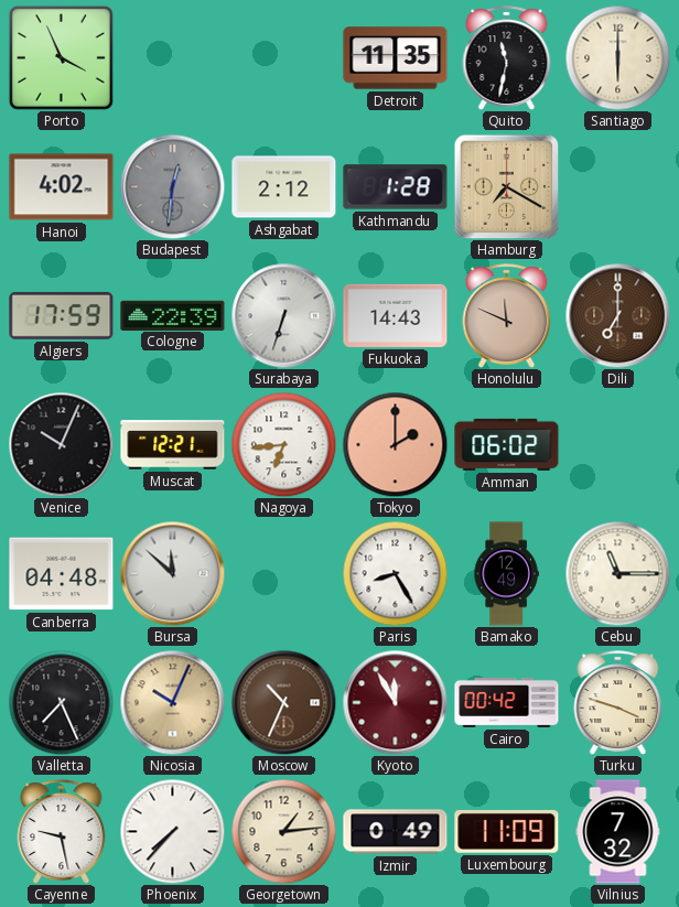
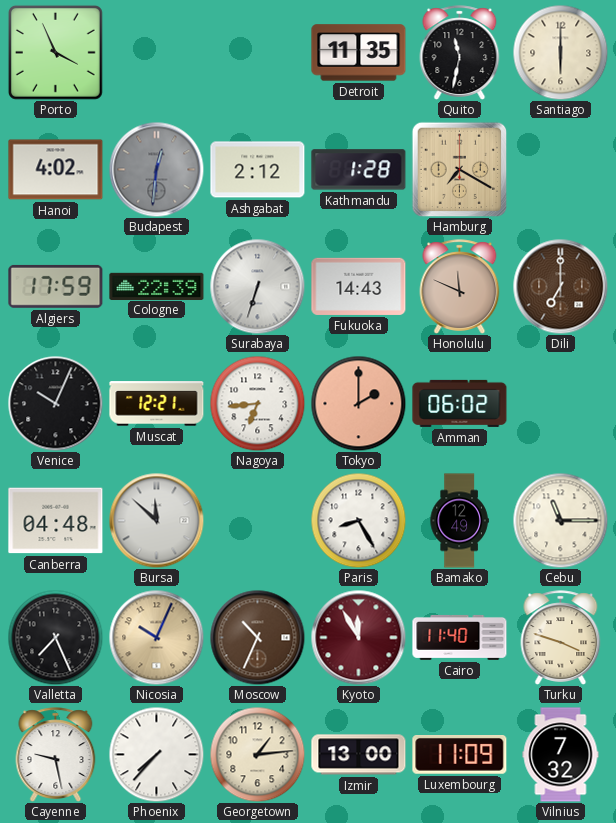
Cairo: 00:42 -> 11:40 (460, 637)
Izmir: 0:49 -> 13:00 (359, 755)
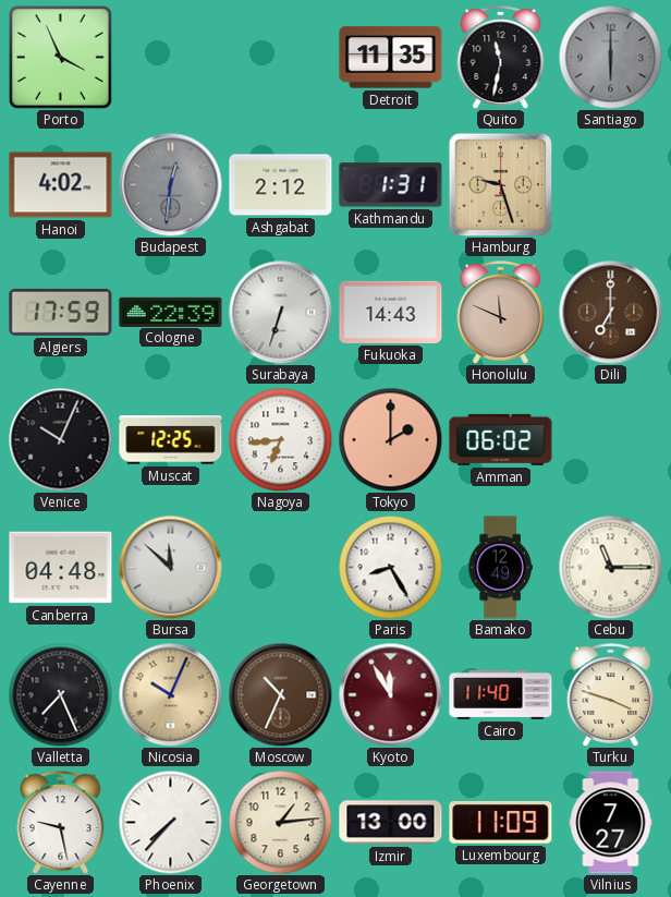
Santiago dial: cream -> grey (610, 57)
Kathmandu: 1:28 -> 1:31 (391, 185)
Hamburg: 7:20 -> 9:27 (500, 184)
Muscat: 12:21 -> 12:25 (171, 440)
Vilnius: 7:32 -> 7:27 (611, 823)
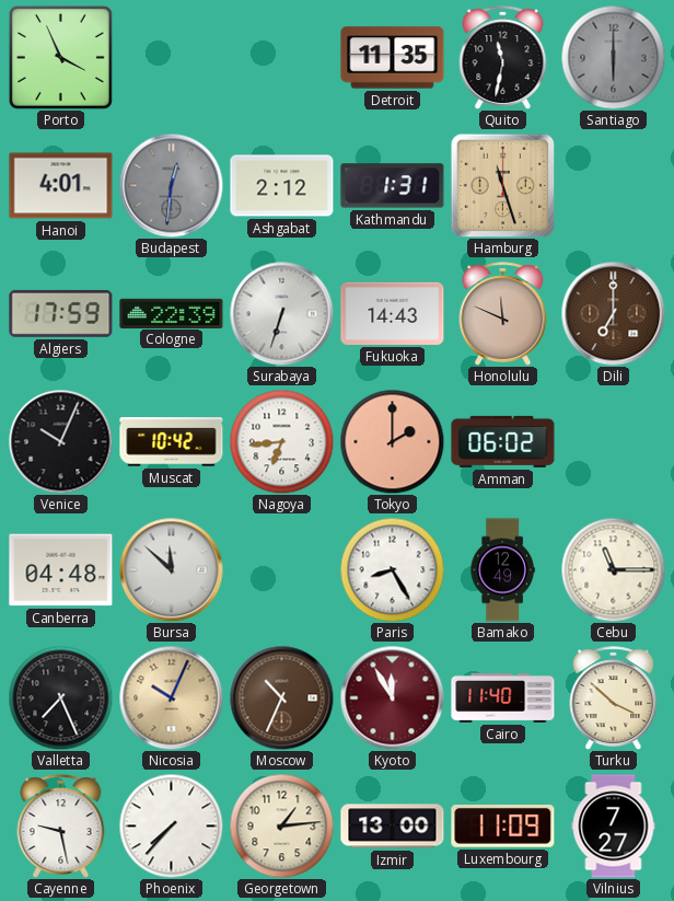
Hanoi: 4:02 -> 4:01 (61, 186)
Hamburg: 9:27 -> 11:27 (502, 185)
Muscat: 12:25 -> 10:42 (172, 442)
Turku: 3:48 -> 3:52 (614, 698)
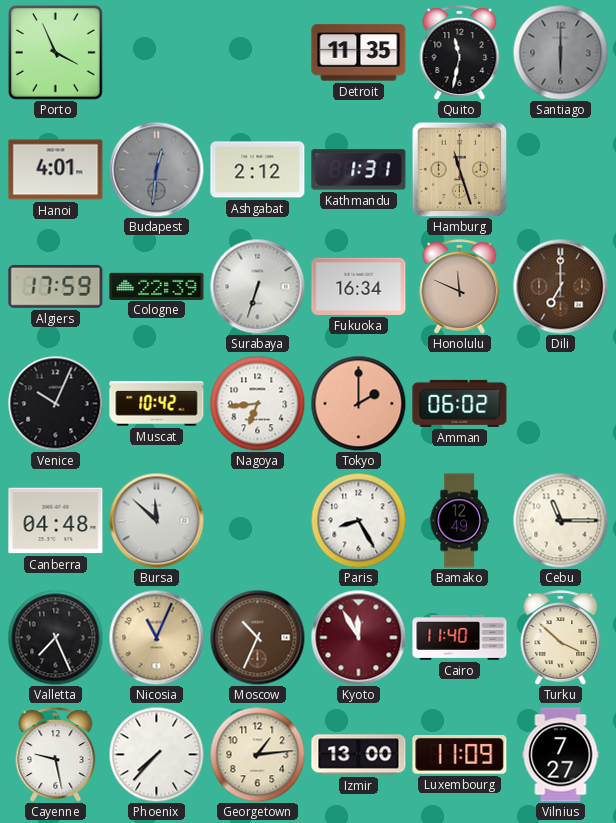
Fukuoka: 14:43 -> 16:34 (359, 286)
Nicosia: 10:04 -> 11:04 (156, 637)
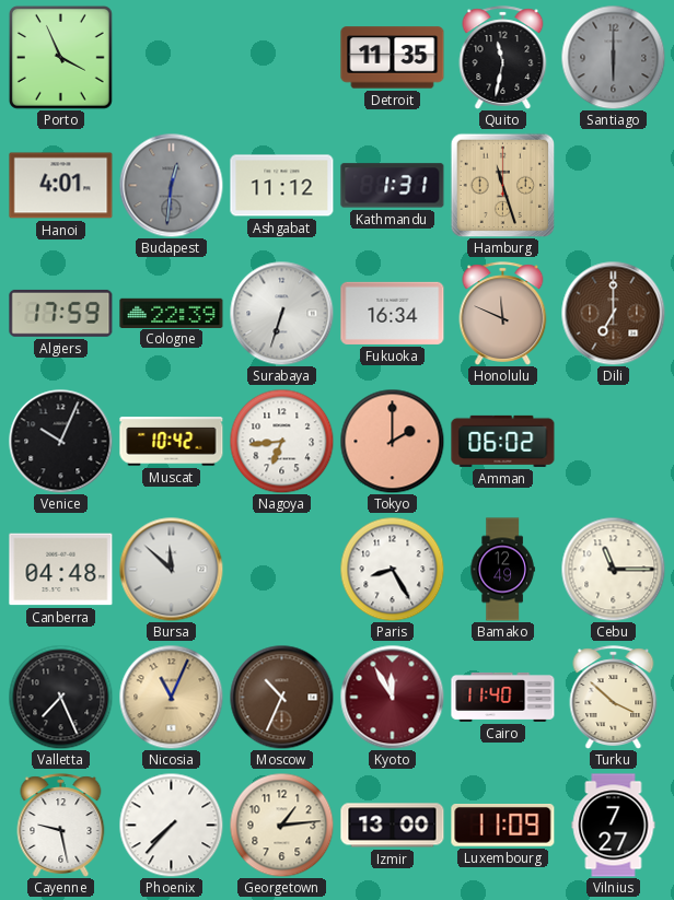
Ashgabat: 2:12 -> 11:12 (282, 186)
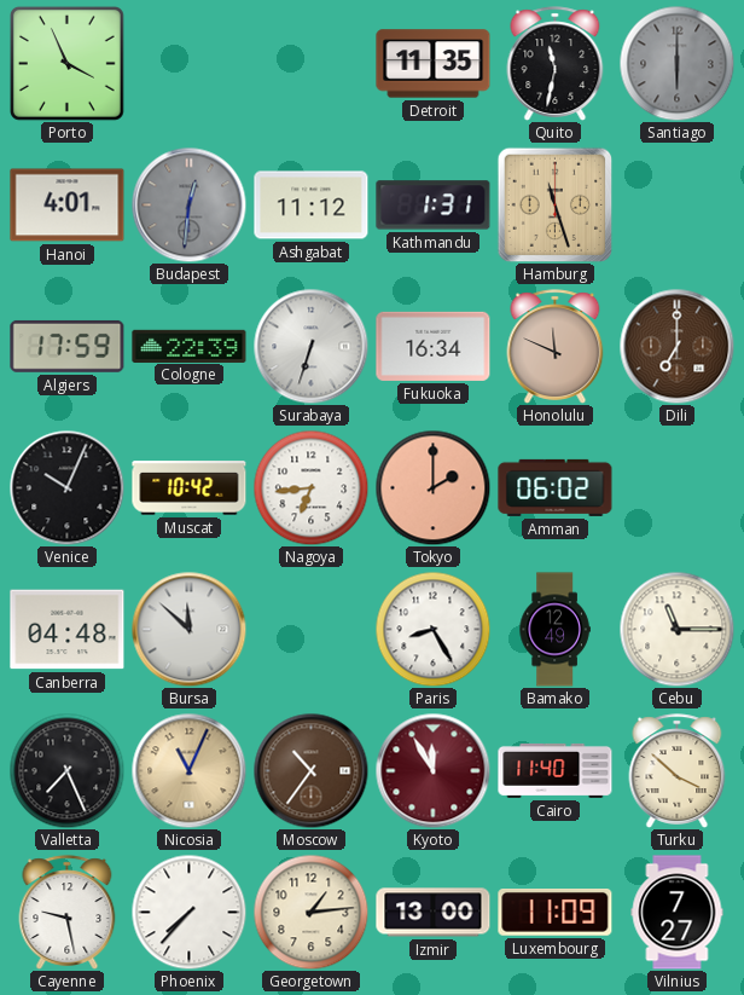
Moscow: 10:34 -> 10:36 (310, 770)
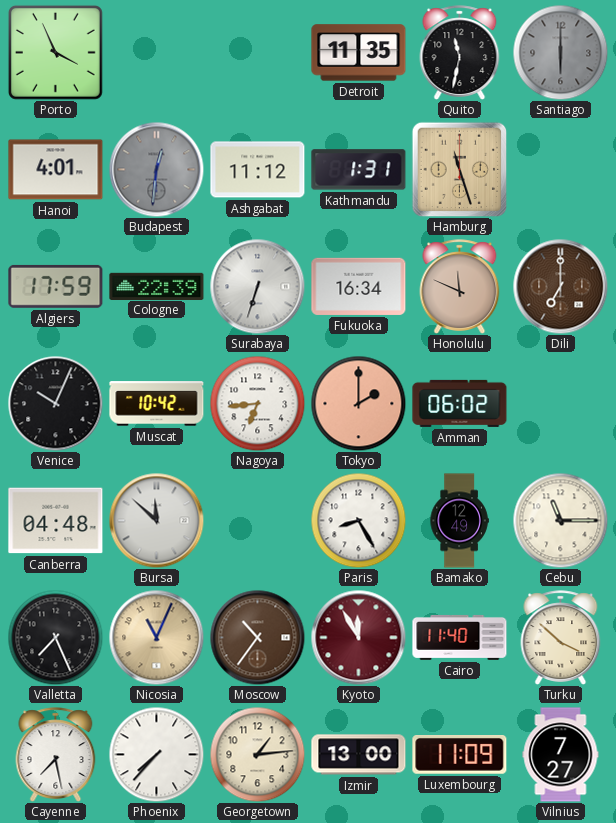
Cayenne: 9:28 -> 7:28 (56, 755)
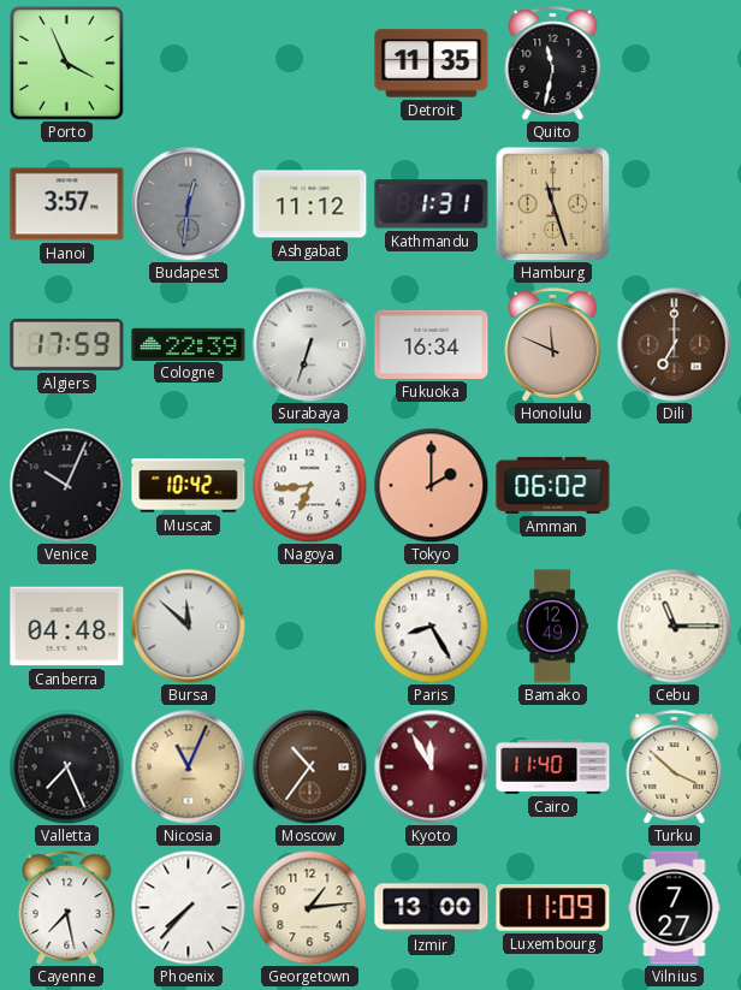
Santiago: 6:00 -> none (560, 52)
Hanoi: 4:01 -> 3:57 (67, 204)
